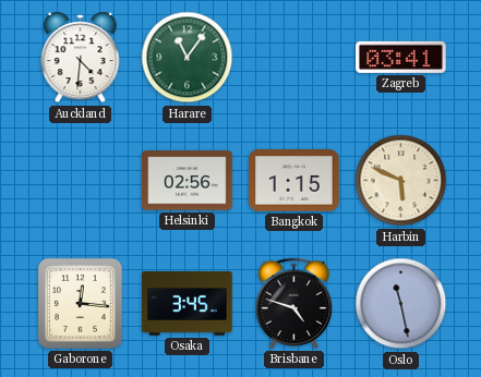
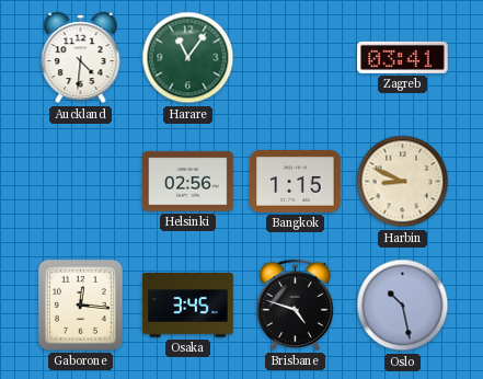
Harbin: 5:49 -> 8:49 (403, 182)
Oslo: 11:28 -> 10:28 (403, 306)
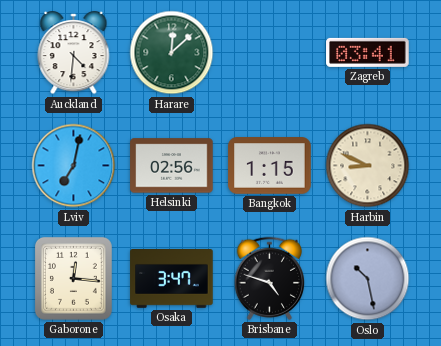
Harare: 11:06 -> 12:08 (172, 53)
Lviv: none -> 7:02 (74, 166)
Osaka: 3:45 -> 3:47 (172, 279)
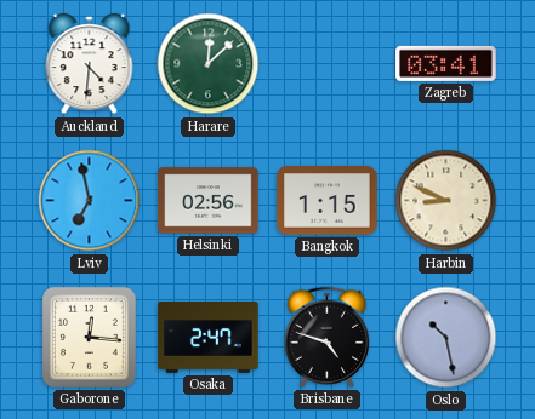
Lviv: 7:02 -> 6:58 (90, 201)
Osaka: 3:47 -> 2:47 (209, 338)
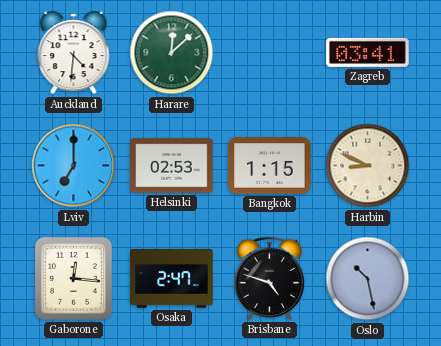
Lviv: 6:58 -> 7:00 (74, 166)
Helsinki: 02:56 -> 02:53 (172, 166)
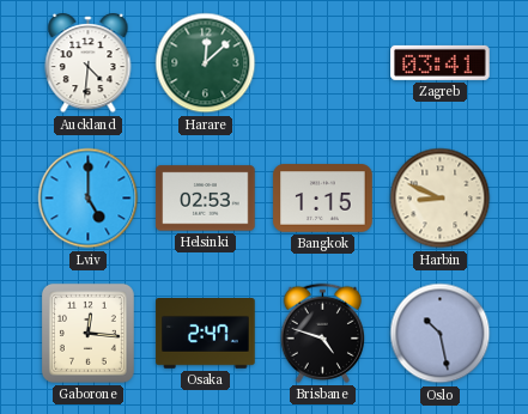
Lviv: 7:00 -> 5:00 (89, 199)
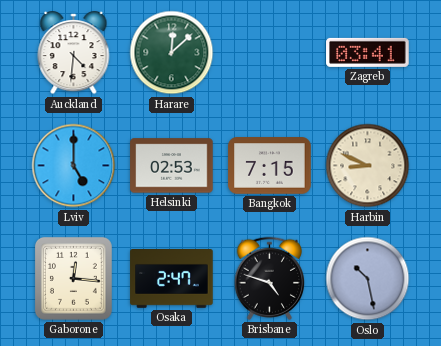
Bangkok: 1:15 -> 7:15 (270, 166)
